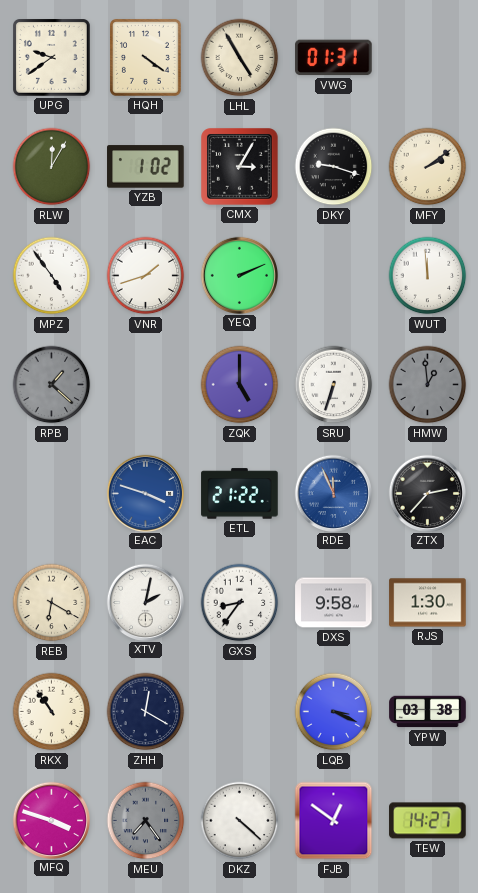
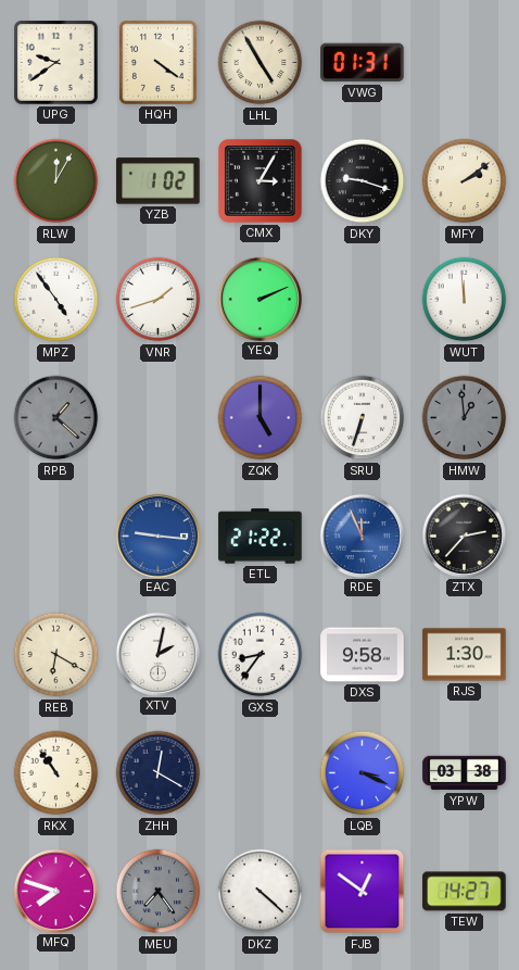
EAC: 3:48 -> 9:16 (157, 536)
MFQ: 3:48 -> 7:48 (55, 891)
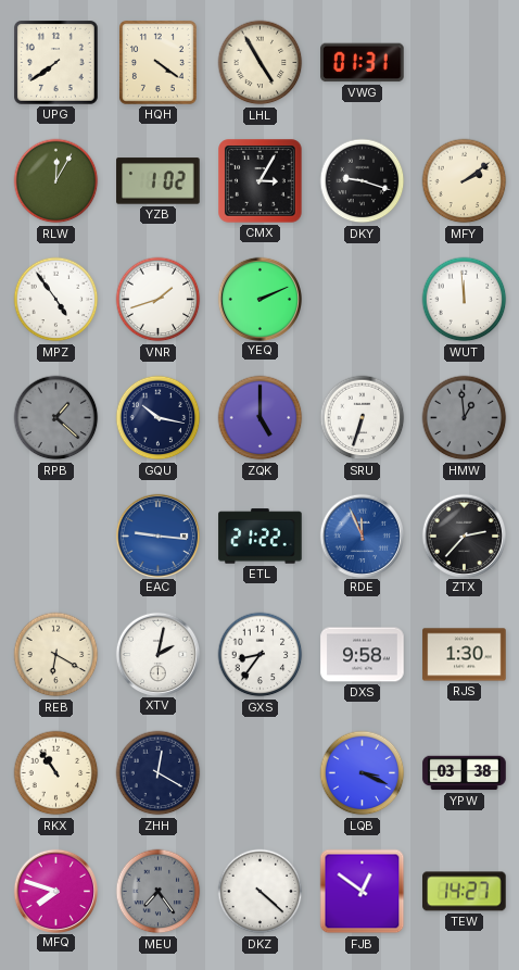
UPG: 9:39 -> 7:39 (56, 63)
GQU: none -> 10:17 (159, 418)
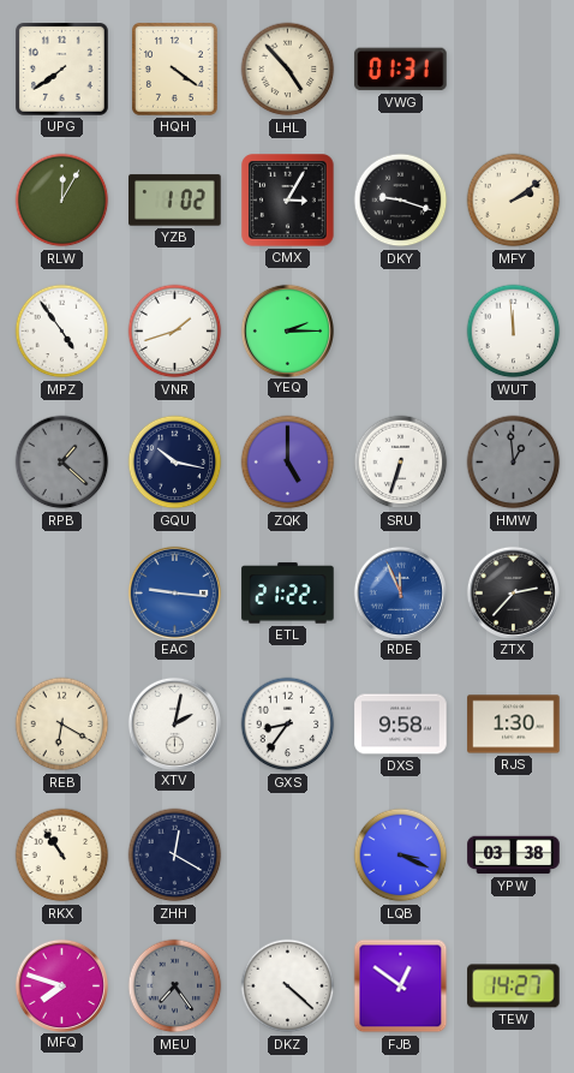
LHL: 4:55 -> 4:53 (288, 70)
YEQ: 2:11 -> 2:15 (287, 330)
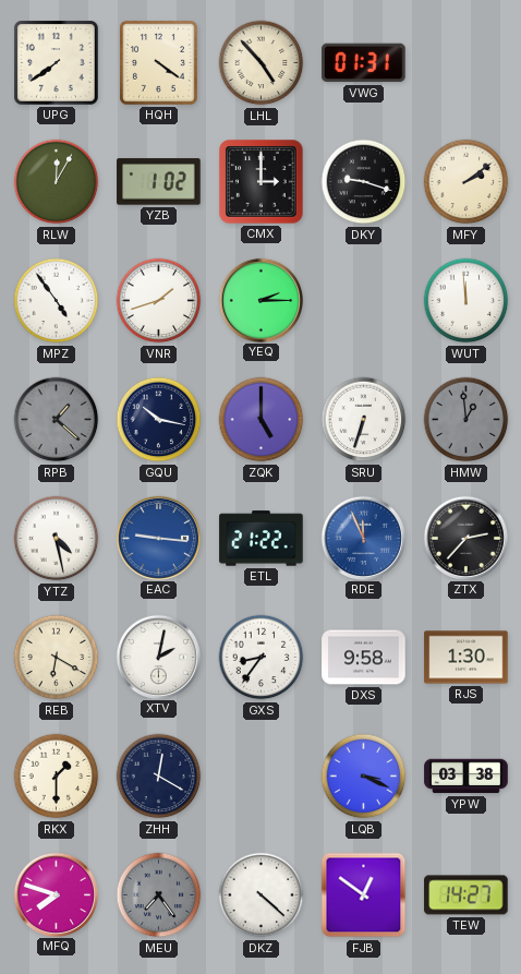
CMX: 3:05 -> 3:00 (262, 182)
YTZ: none -> 4:28 (57, 539)
RKX: 10:54 -> 1:30 (57, 777)
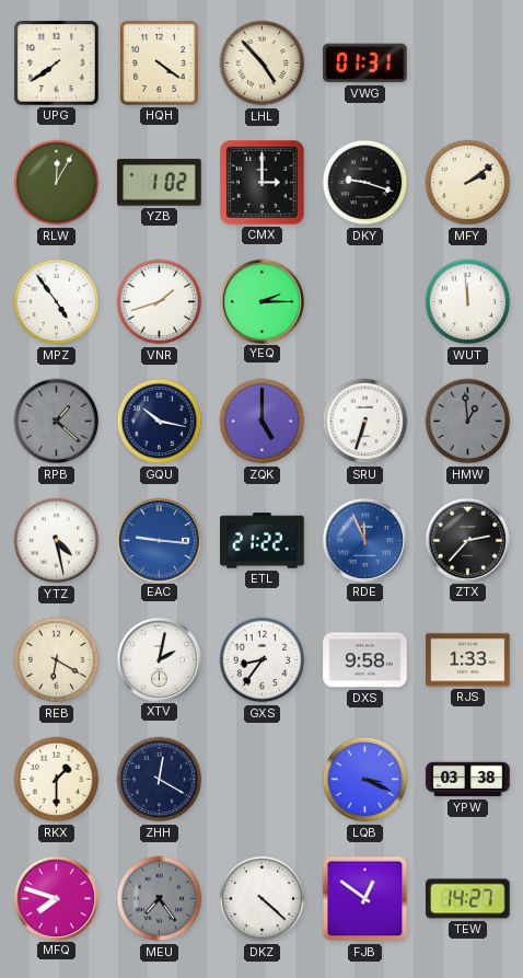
RJS: 1:30 -> 1:33 (468, 660)
